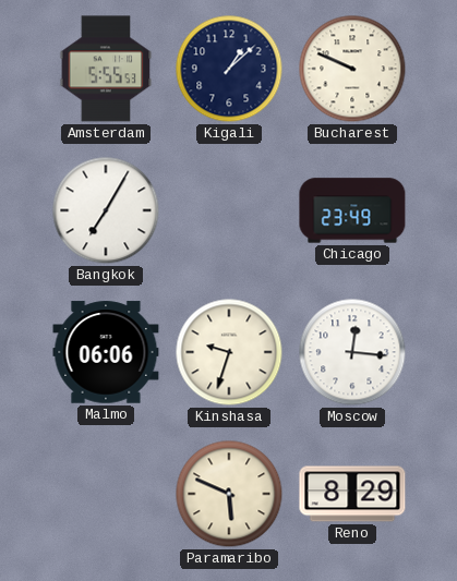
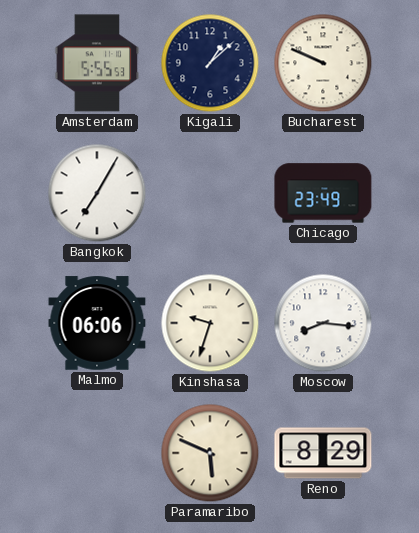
Moscow: 12:16 -> 8:16 (323, 323)
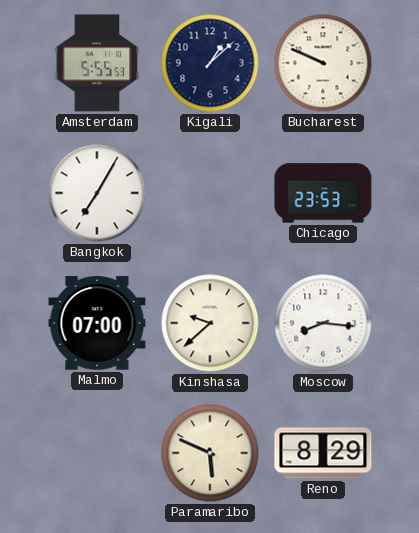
Chicago: 23:49 -> 23:53 (323, 193)
Malmo: 06:06 -> 07:00 (97, 323)
Kinshasa: 9:33 -> 9:38 (210, 323)
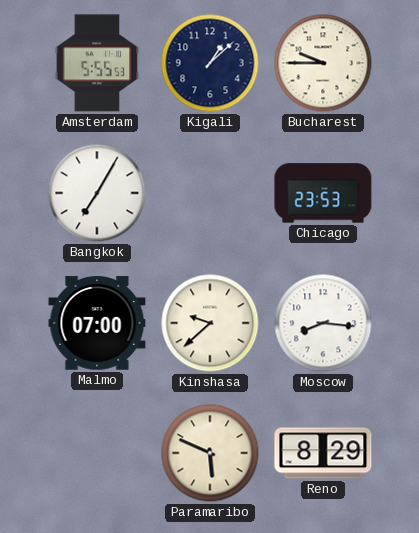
Bucharest: 9:49 -> 9:45 (323, 63)
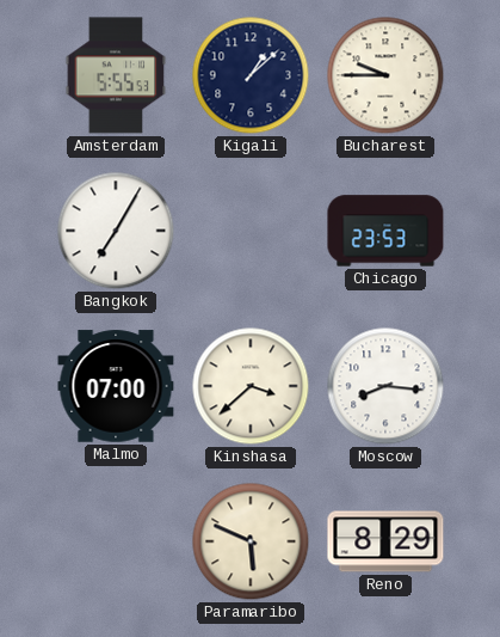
Kinshasa: 9:38 -> 3:38 (251, 386)
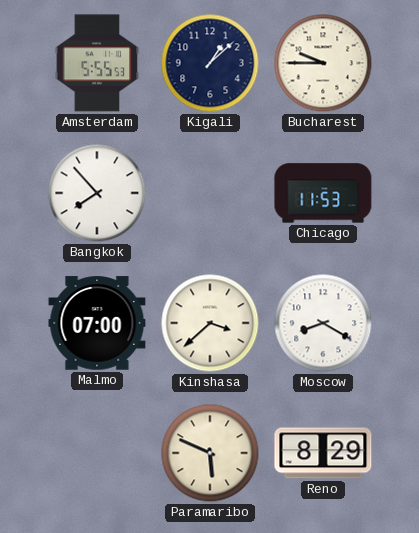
Bangkok: 7:05 -> 7:53 (97, 193)
Chicago: 23:53 -> 11:53 (323, 193)
Moscow: 8:16 -> 8:20 (323, 323)
